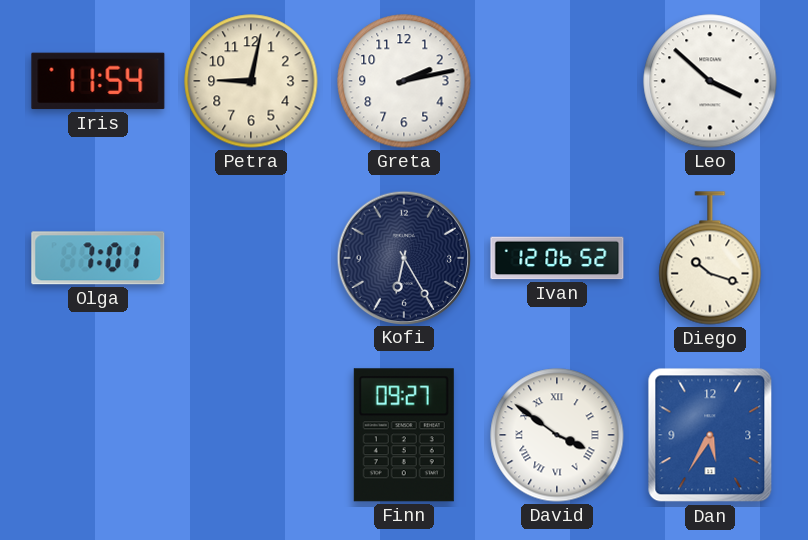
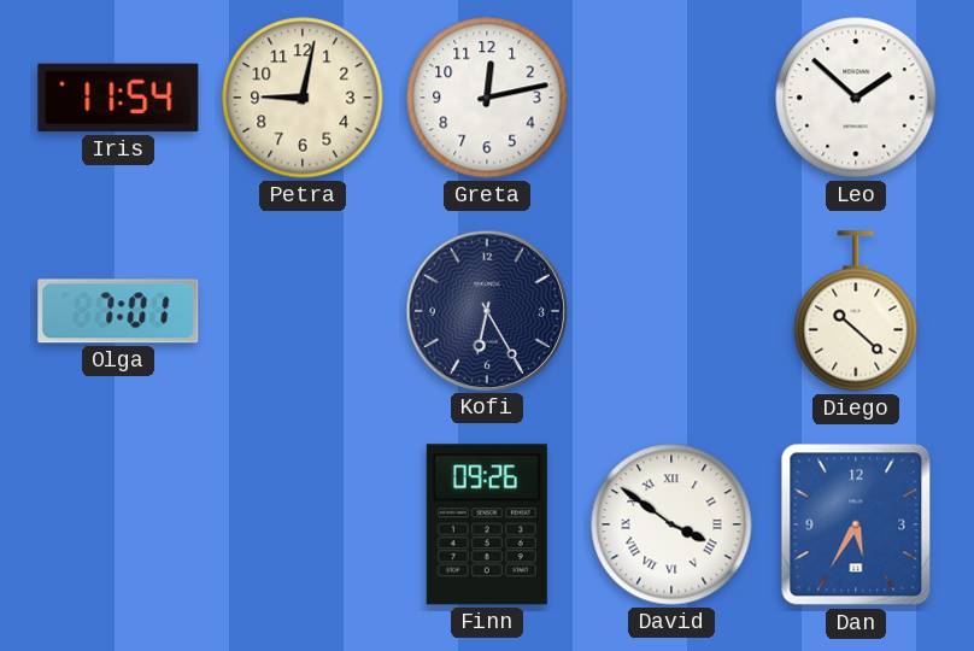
Greta: 2:13 -> 12:13 (487, 98)
Leo: 3:52 -> 1:52 (856, 98)
Ivan: 12:06 -> none (557, 258)
Diego: 10:18 -> 10:22 (856, 311)
Finn: 09:27 -> 09:26 (487, 524)
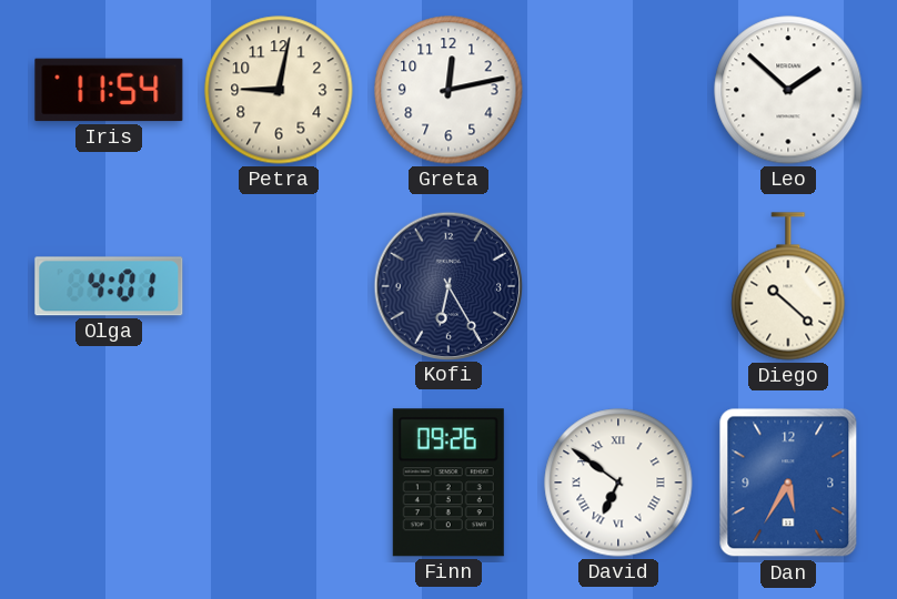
Olga: 7:01 -> 4:01 (109, 286)
David: 3:51 -> 6:51 (618, 483)
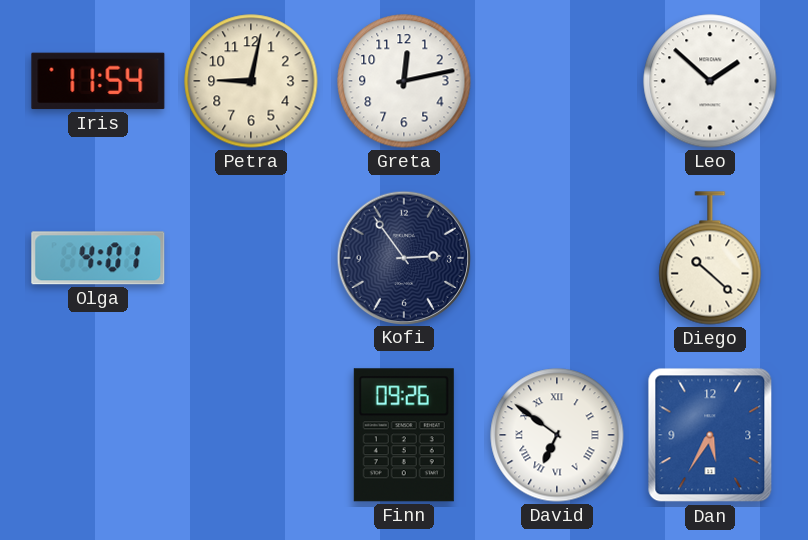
Kofi: 6:25 -> 2:54 (403, 257)
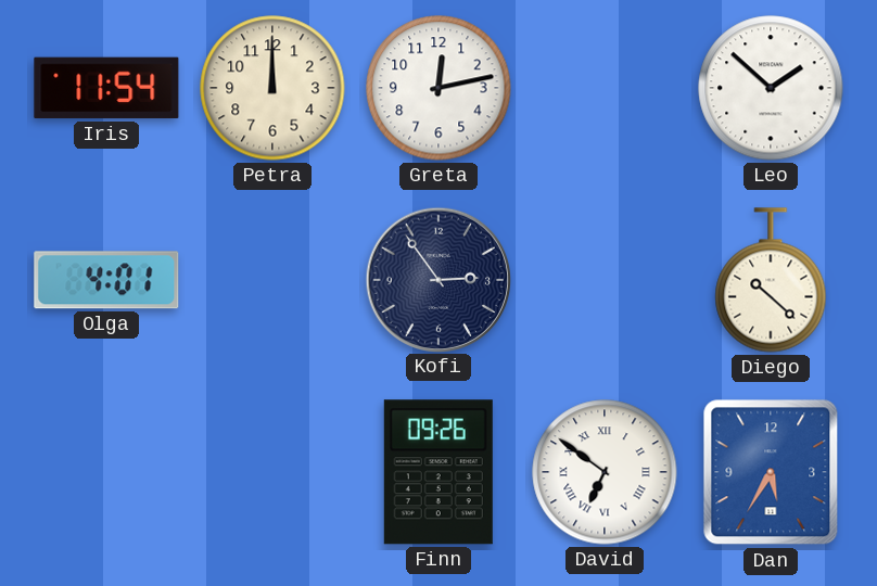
Petra: 9:02 -> 12:00 (272, 88)
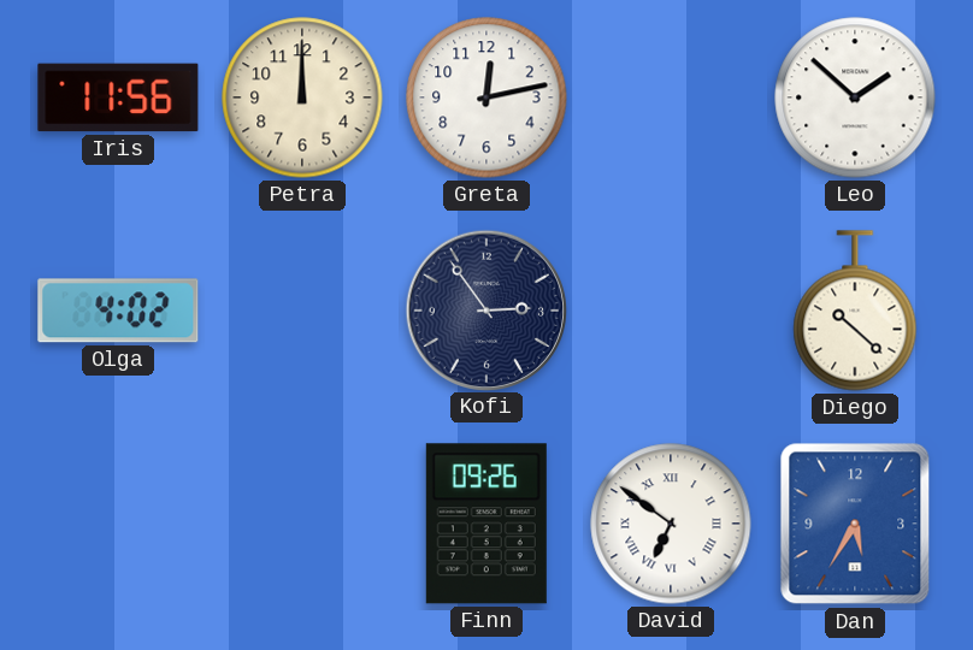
Iris: 11:54 -> 11:56 (118, 97)
Olga: 4:01 -> 4:02 (118, 311)
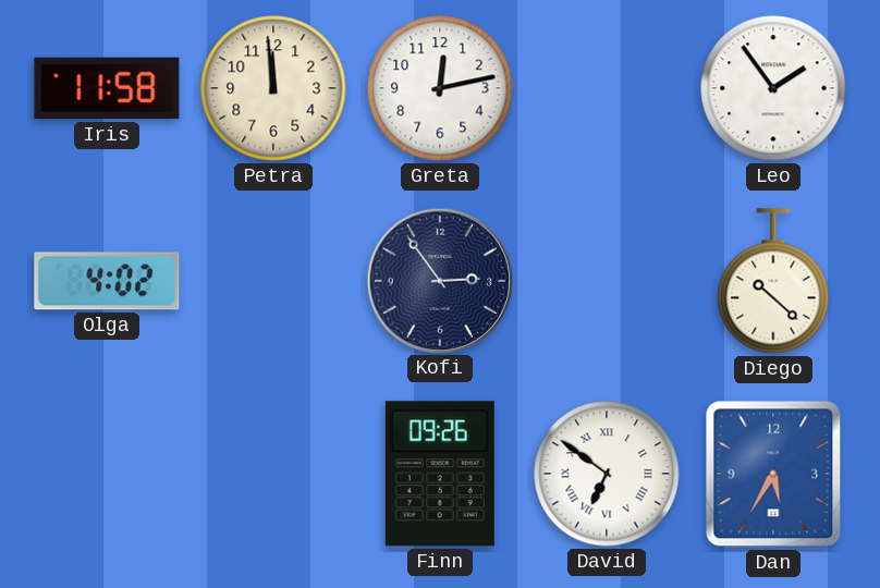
Iris: 11:56 -> 11:58 (107, 88)
Petra: 12:00 -> 11:59 (273, 88)
Leo: 1:52 -> 1:54 (773, 88)
